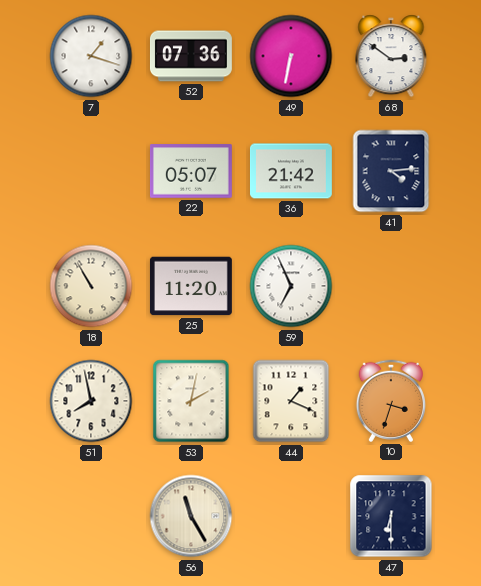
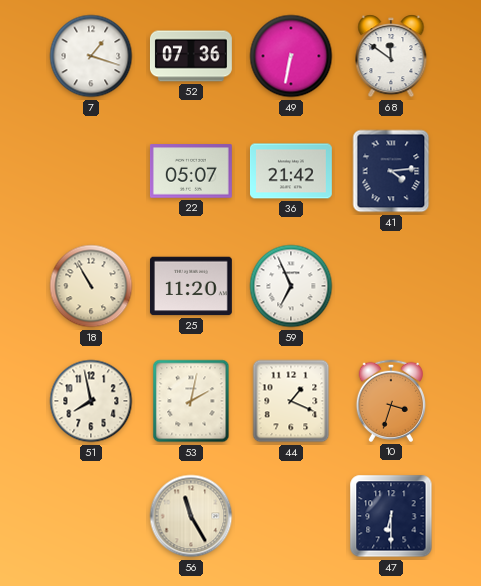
68: 2:51 -> 11:51 (391, 56)
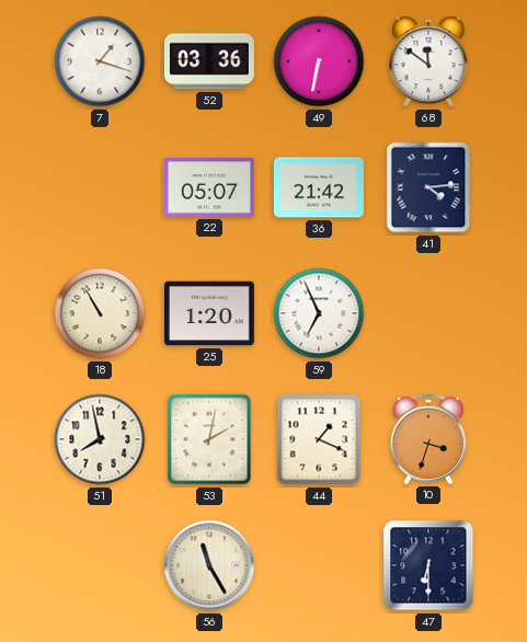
52: 07:36 -> 03:36 (209, 61)
25: 11:20 -> 1:20 (209, 313)
